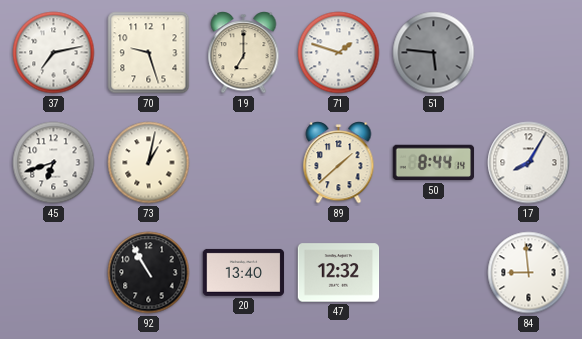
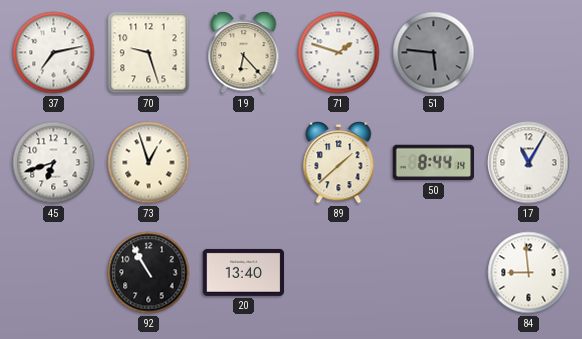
19: 7:00 -> 6:23 (244, 53)
73: 1:02 -> 12:57 (149, 163)
17: 8:05 -> 11:05 (529, 163)
47: 12:32 -> none (339, 273)
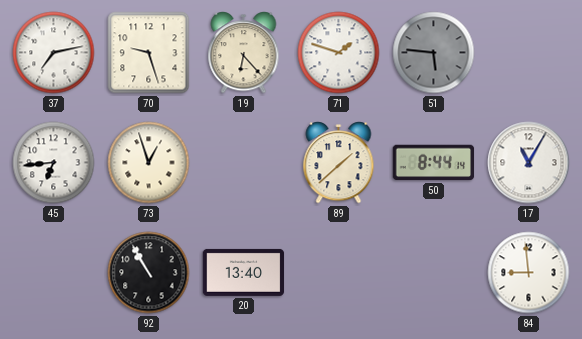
45: 6:42 -> 6:44 (54, 163)
